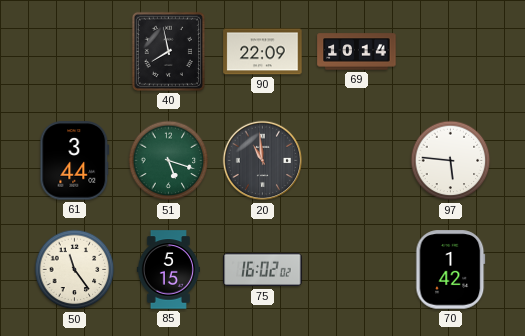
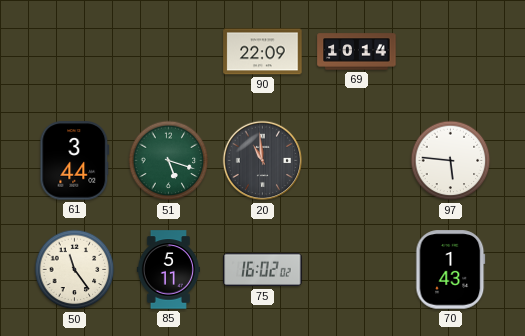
40: 7:58 -> none (168, 51)
85: 5:15 -> 5:11 (168, 270)
70: 1:42 -> 1:43 (451, 270)
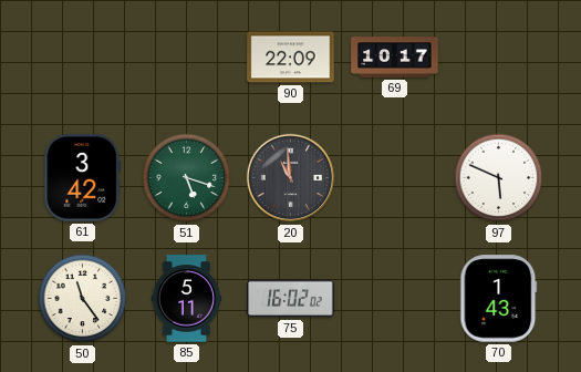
69: 10:14 -> 10:17 (395, 58)
61: 3:44 -> 3:42 (83, 178)
97: 5:46 -> 5:49 (499, 178)
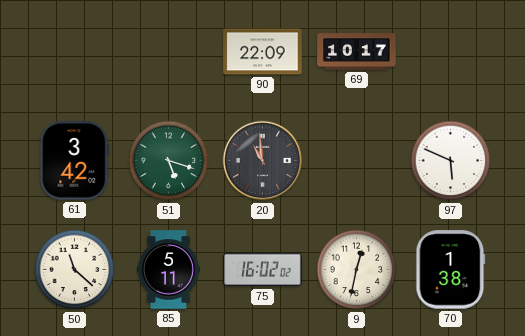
50: 11:24 -> 11:22 (75, 270)
9: none -> 12:32 (357, 270)
70: 1:43 -> 1:38 (451, 270)
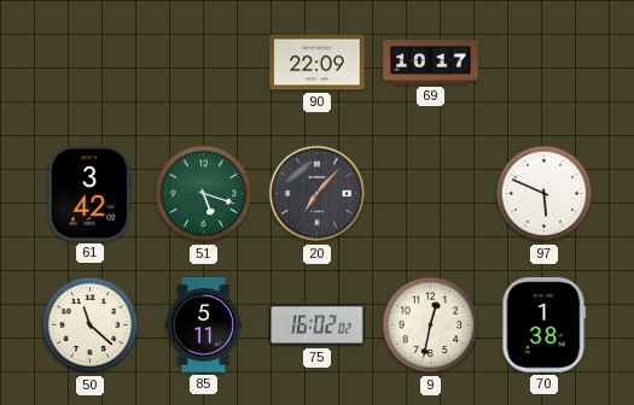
20: 10:59 -> 7:07 (318, 194)
